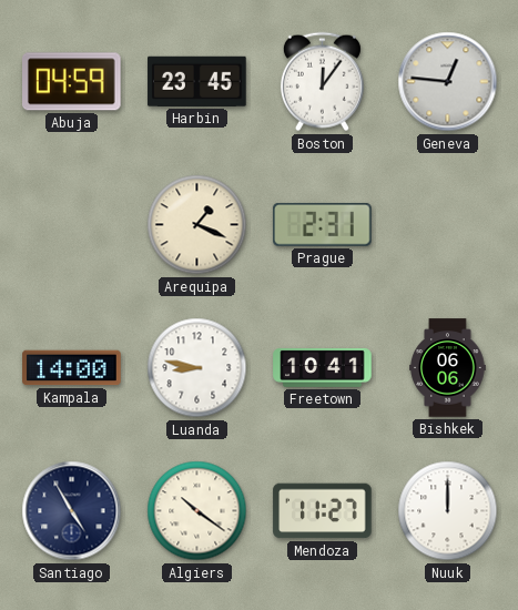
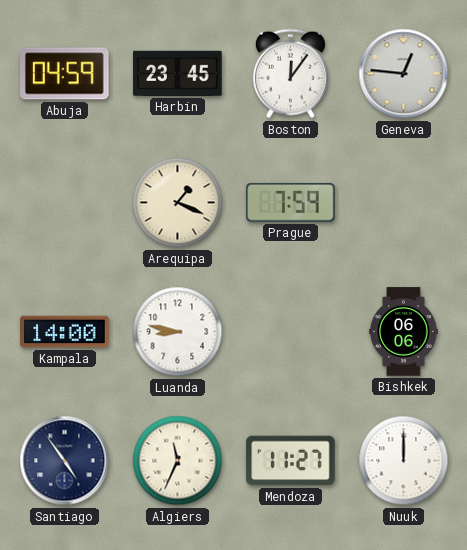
Prague: 2:31 -> 7:59 (291, 202)
Freetown: 10:41 -> none (323, 367)
Santiago: 4:55 -> 4:54 (65, 461)
Algiers: 10:21 -> 11:34 (178, 461)
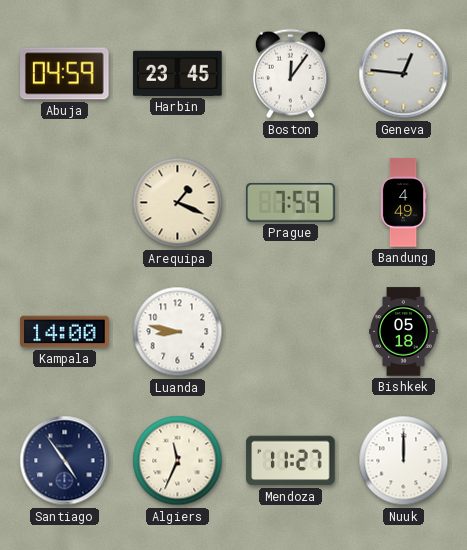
Bandung: none -> 4:49 (403, 203)
Bishkek: 06:06 -> 05:18 (404, 332)
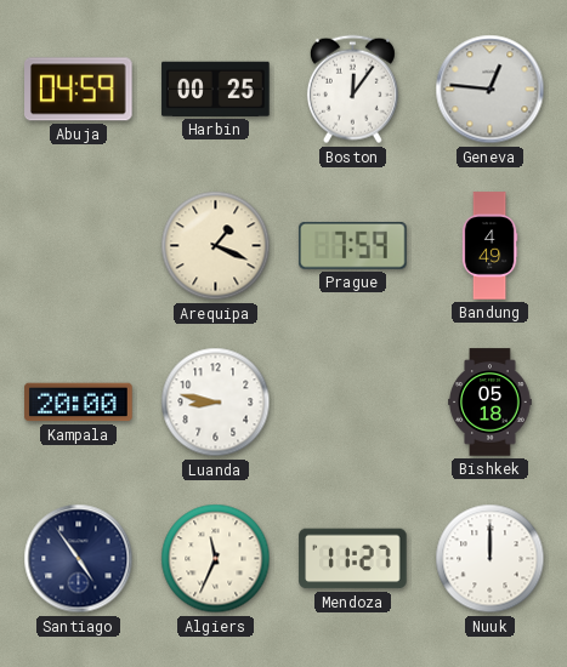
Harbin: 23:45 -> 00:25 (216, 89)
Kampala: 14:00 -> 20:00 (79, 403)
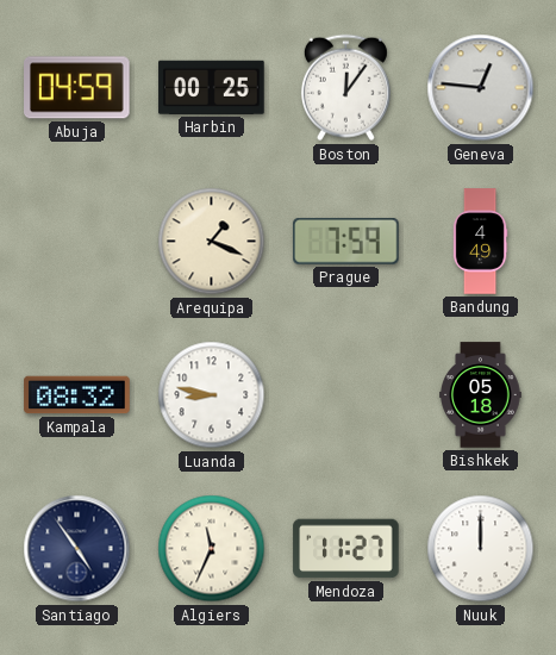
Kampala: 20:00 -> 08:32 (77, 395)
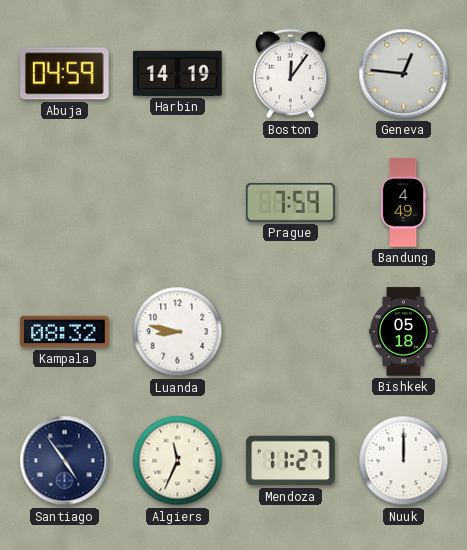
Harbin: 00:25 -> 14:19 (178, 73)
Arequipa: 1:19 -> none (212, 242)
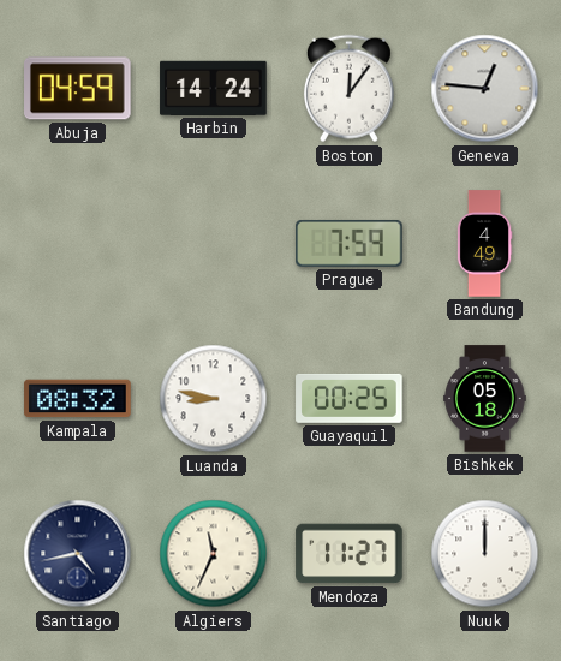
Harbin: 14:19 -> 14:24 (214, 88)
Guayaquil: none -> 00:25 (350, 398)
Santiago: 4:54 -> 4:43 (78, 554)
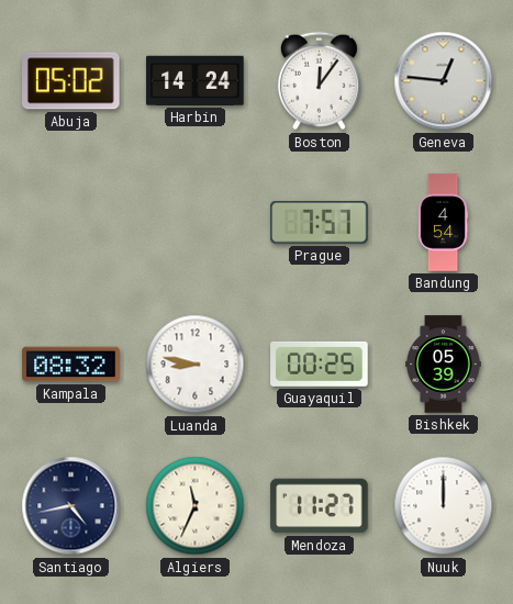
Abuja: 04:59 -> 05:02 (71, 81)
Prague: 7:59 -> 7:57 (320, 222)
Bandung: 4:49 -> 4:54 (443, 223)
Bishkek: 05:18 -> 05:39 (444, 365)
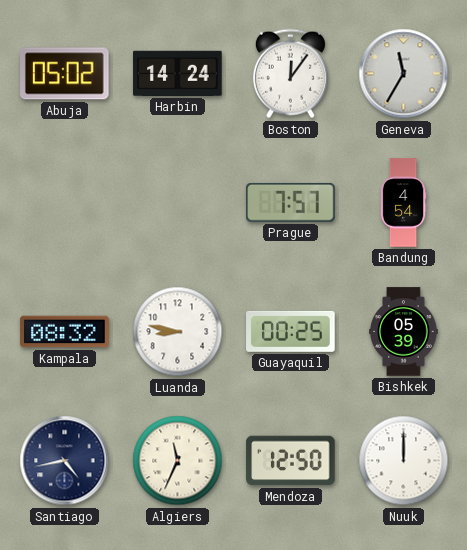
Geneva: 12:46 -> 11:35 (404, 74)
Mendoza: 11:27 -> 12:50 (291, 461)
